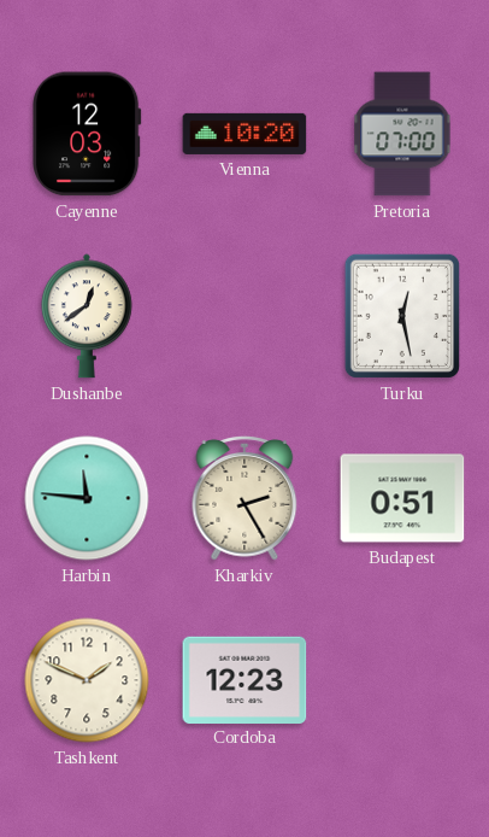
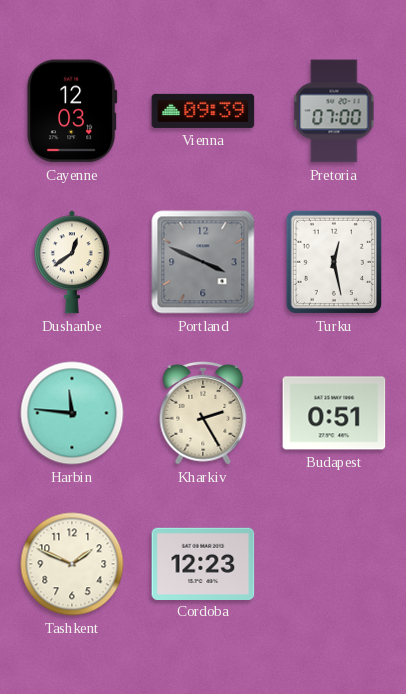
Vienna: 10:20 -> 09:39 (203, 111)
Portland: none -> 3:49 (203, 262)
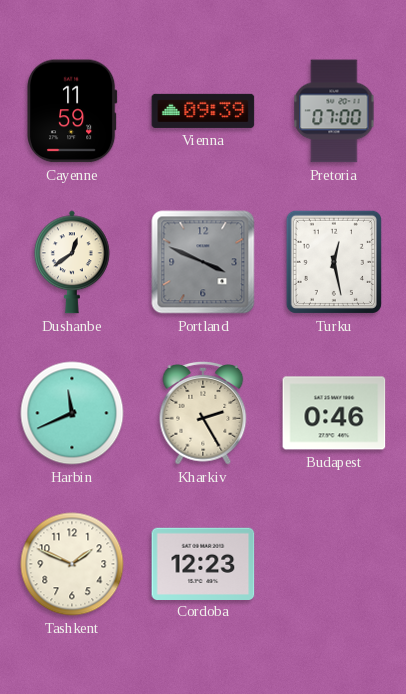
Cayenne: 12:03 -> 11:59 (72, 111)
Harbin: 11:46 -> 11:41 (72, 413)
Budapest: 0:51 -> 0:46 (334, 413)
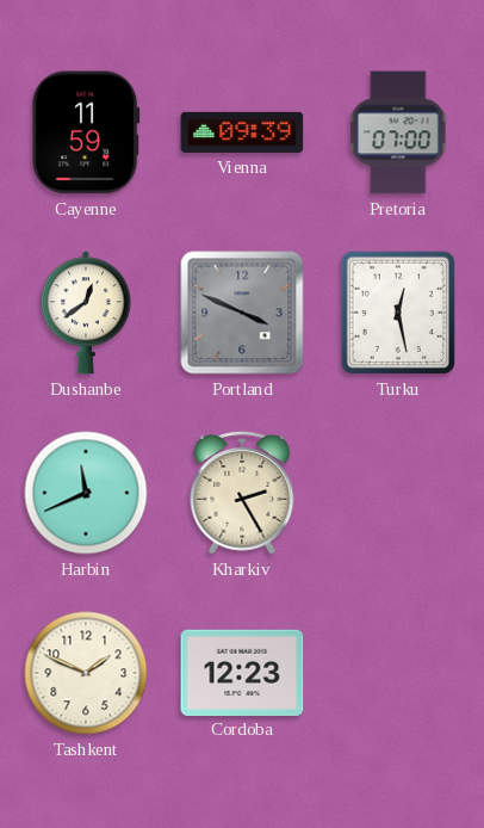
Budapest: 0:46 -> none (334, 413)
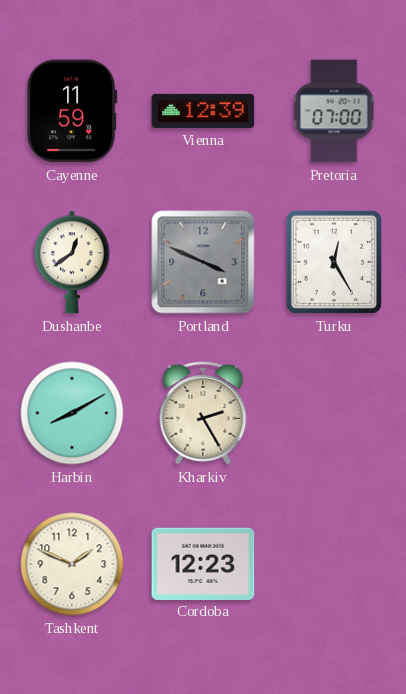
Vienna: 09:39 -> 12:39 (203, 111)
Turku: 12:28 -> 12:25 (334, 262)
Harbin: 11:41 -> 8:10 (72, 413)
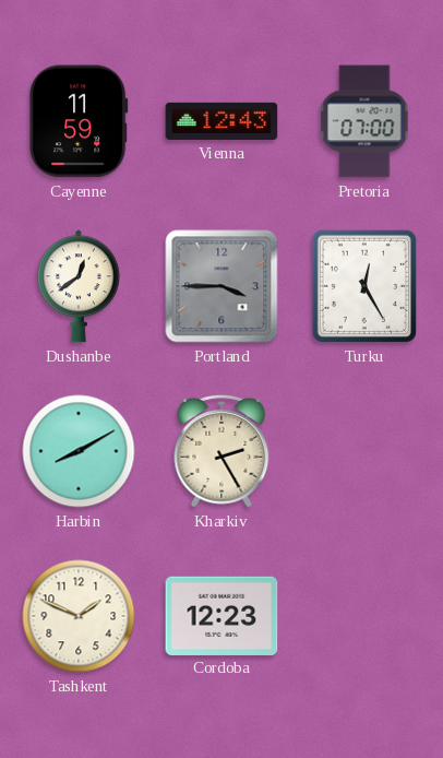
Vienna: 12:39 -> 12:43 (221, 121)
Portland: 3:49 -> 3:45 (221, 286)
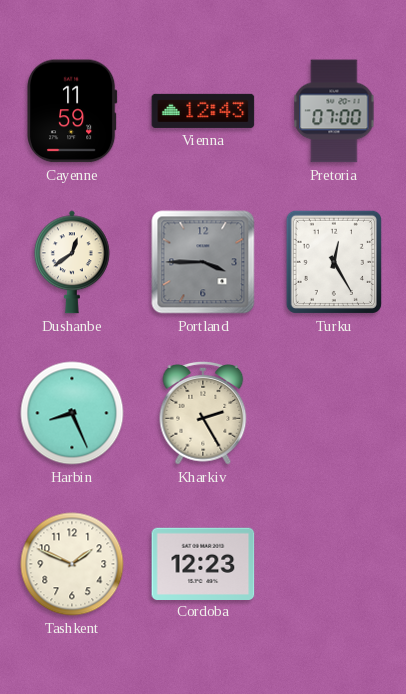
Harbin: 8:10 -> 8:26 (72, 413)
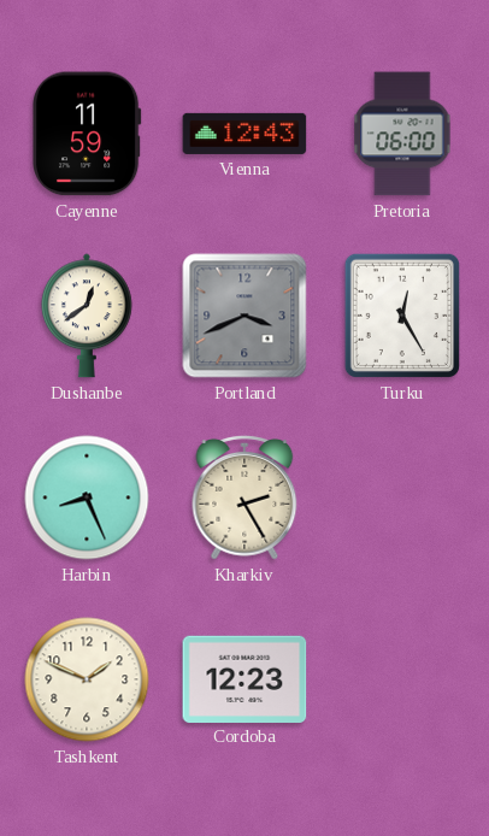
Pretoria: 07:00 -> 06:00 (402, 134)
Portland: 3:45 -> 3:41 (244, 316)
